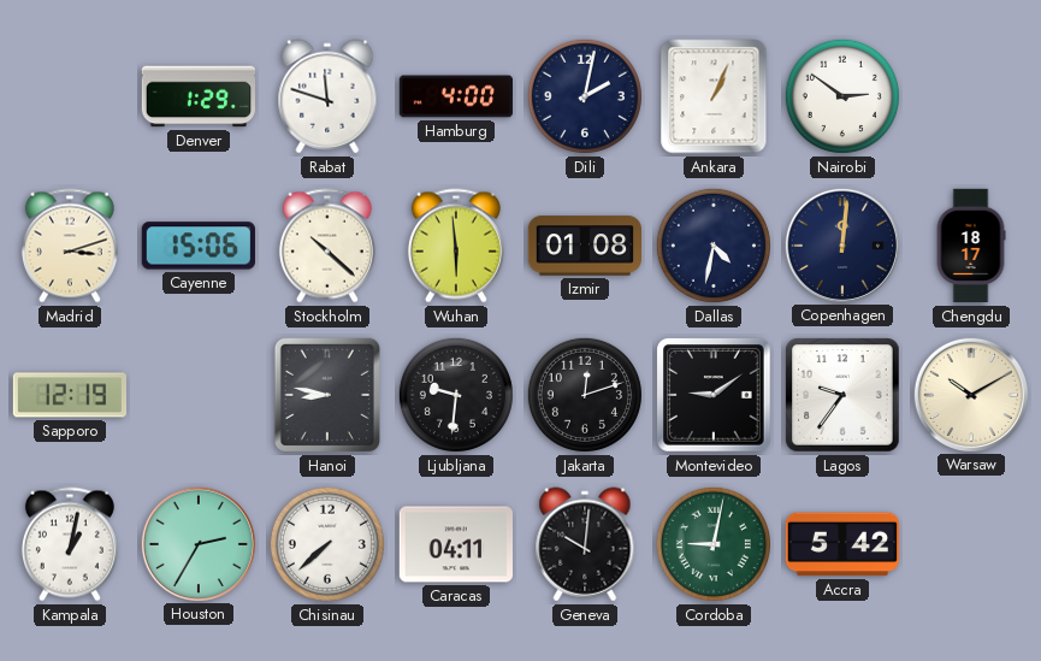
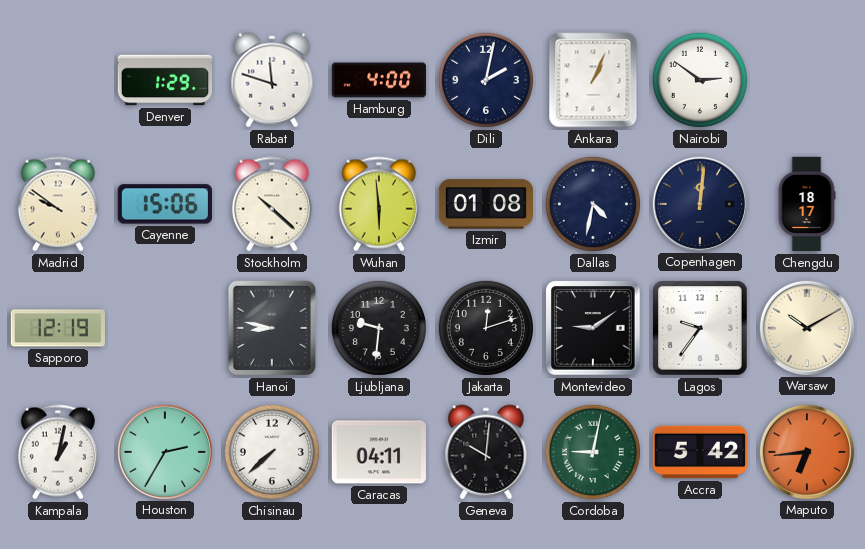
Madrid: 3:12 -> 9:51 (58, 204)
Maputo: none -> 6:44 (806, 451)
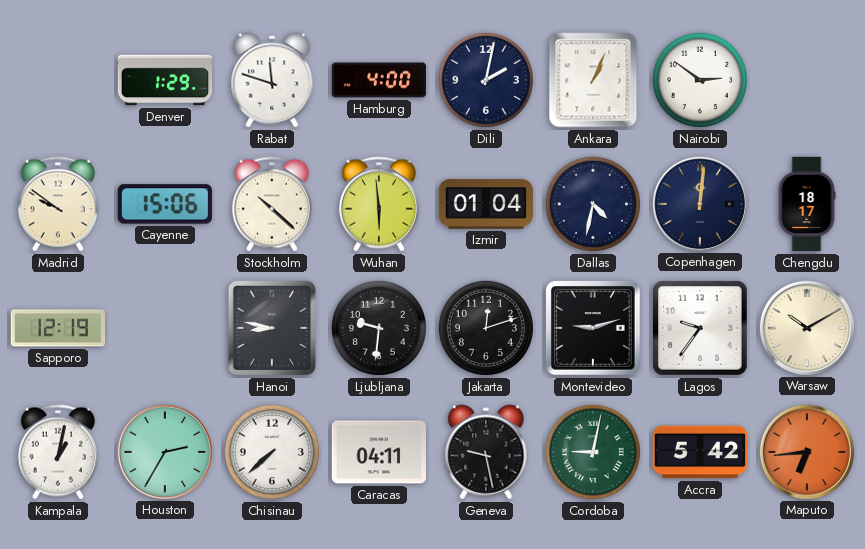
Izmir: 01:08 -> 01:04 (486, 204)
Montevideo: 9:09 -> 9:12 (593, 328)
Geneva: 10:01 -> 9:28 (486, 452)
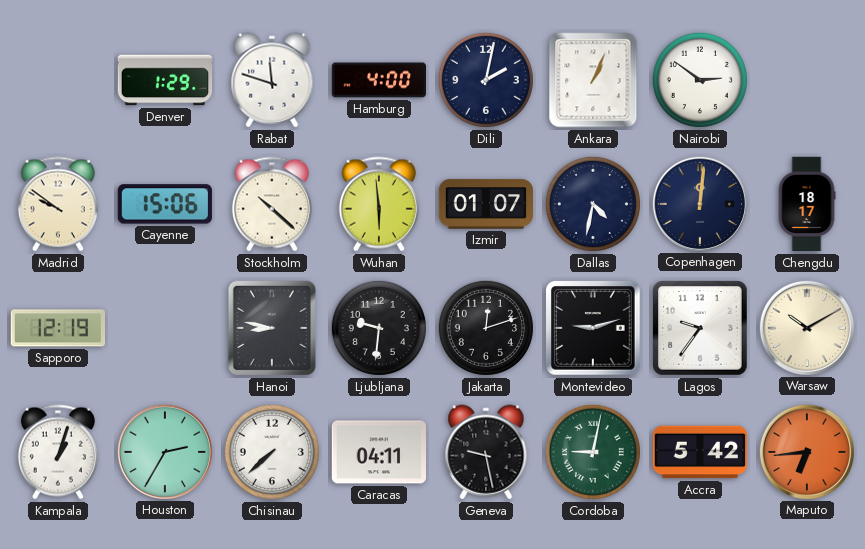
Izmir: 01:04 -> 01:07 (486, 204)
Kampala: 1:02 -> 1:03 (58, 452)
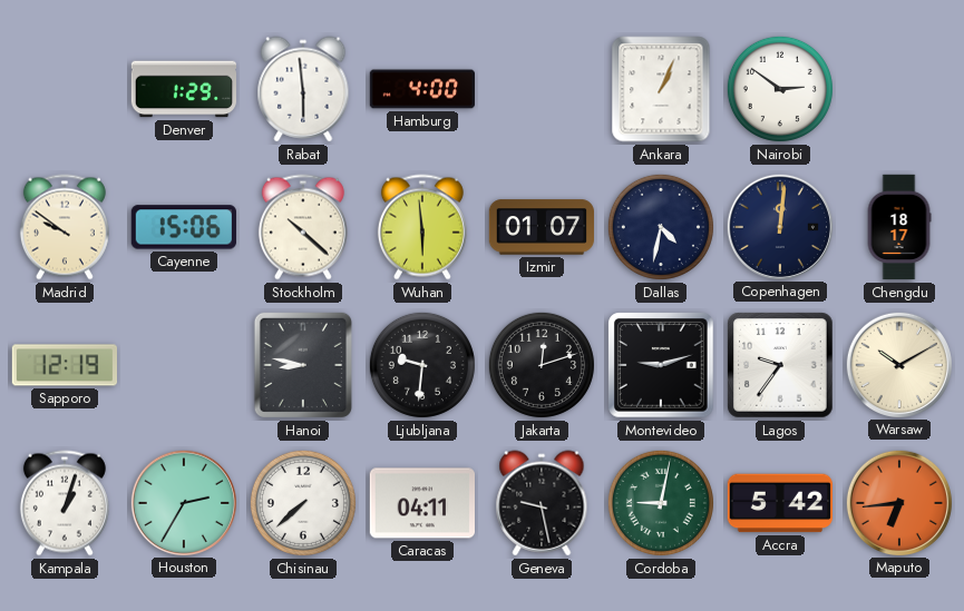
Rabat: 11:48 -> 5:59 (303, 89)
Dili: 2:02 -> none (486, 80)
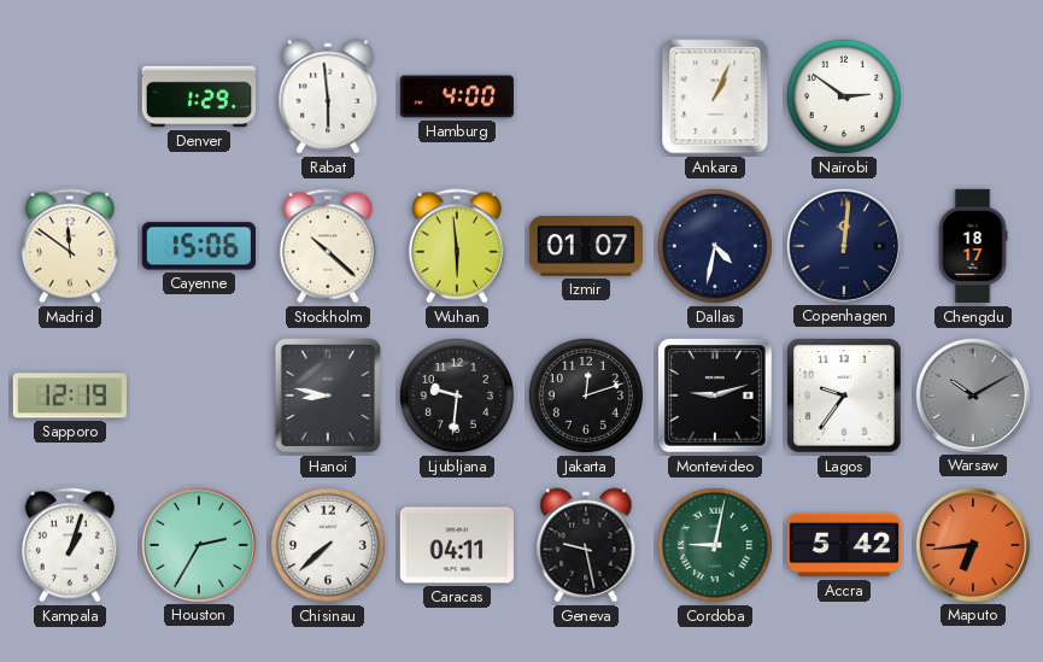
Madrid: 9:51 -> 11:51 (70, 246)
Warsaw dial: cream -> grey (972, 394)
